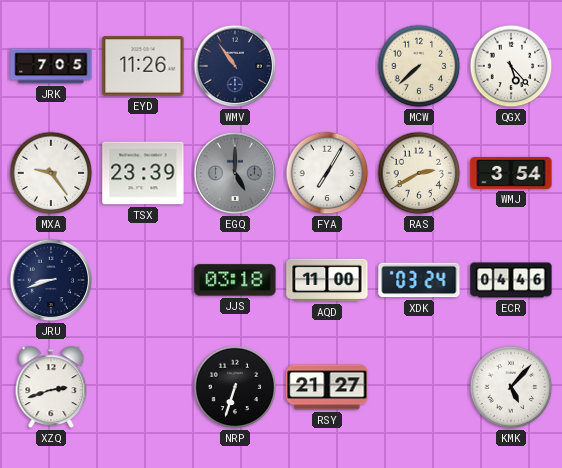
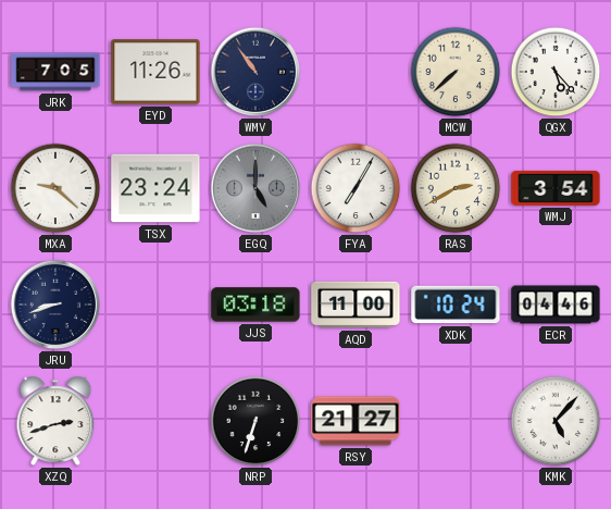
MXA: 9:24 -> 9:22 (55, 188)
TSX: 23:39 -> 23:24 (155, 188)
XDK: 03:24 -> 10:24 (456, 305)
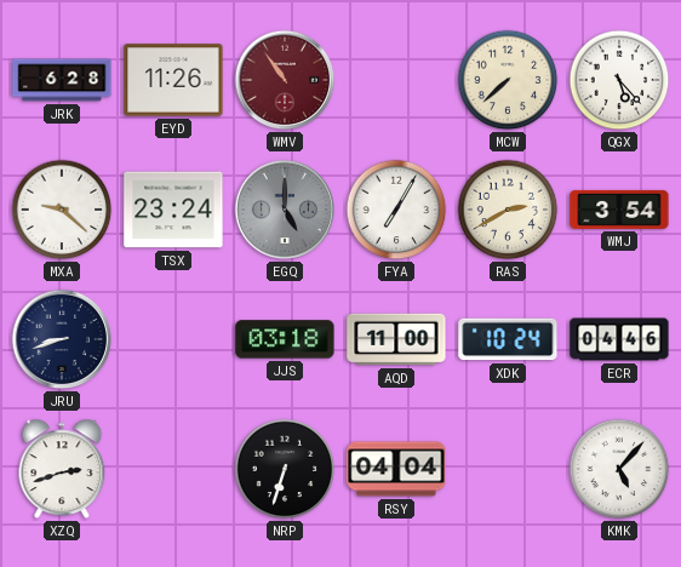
JRK: 7:05 -> 6:28 (62, 80)
WMV dial: navy -> burgundy (285, 80)
RSY: 21:27 -> 04:04 (396, 469)
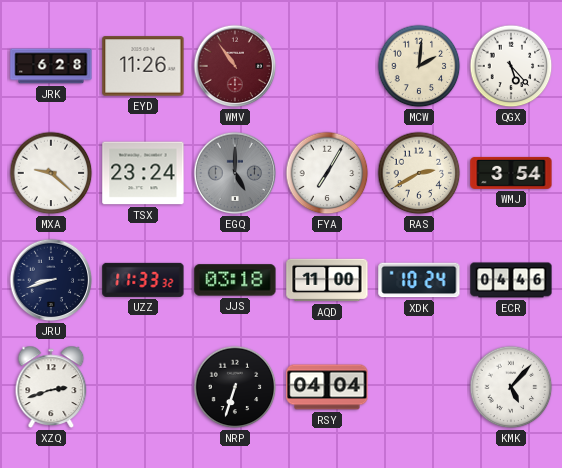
MCW: 7:38 -> 2:01 (419, 66)
UZZ: none -> 11:33 (143, 280)
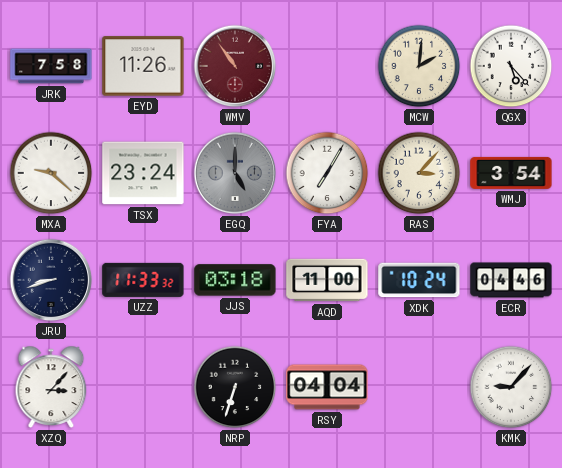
JRK: 6:28 -> 7:58 (51, 66)
RAS: 2:40 -> 3:07 (419, 173)
XZQ: 2:42 -> 3:07 (51, 387)
KMK: 5:07 -> 9:07 (511, 387)
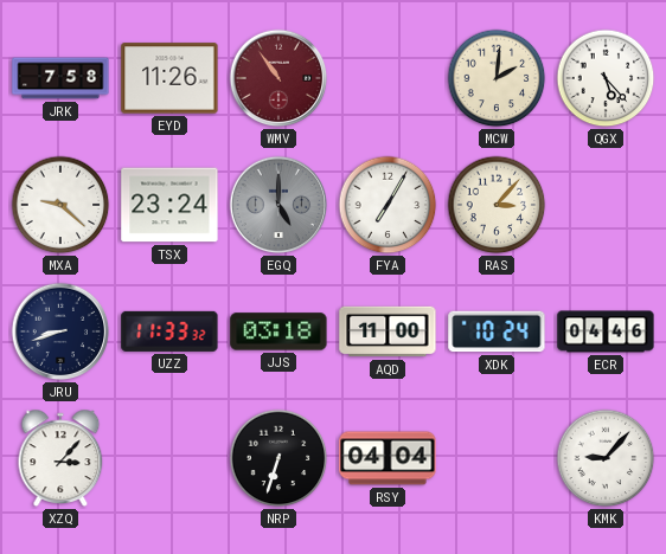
WMJ: 3:54 -> none (511, 173)
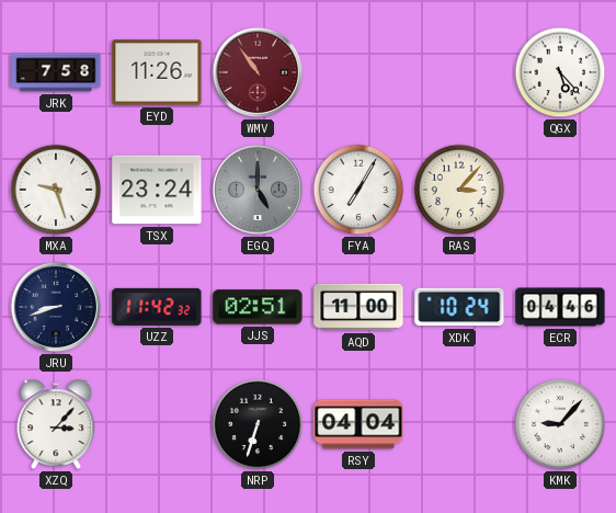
MCW: 2:01 -> none (497, 78)
MXA: 9:22 -> 9:27 (56, 190)
UZZ: 11:33 -> 11:42 (157, 307)
JJS: 03:18 -> 02:51 (258, 307)
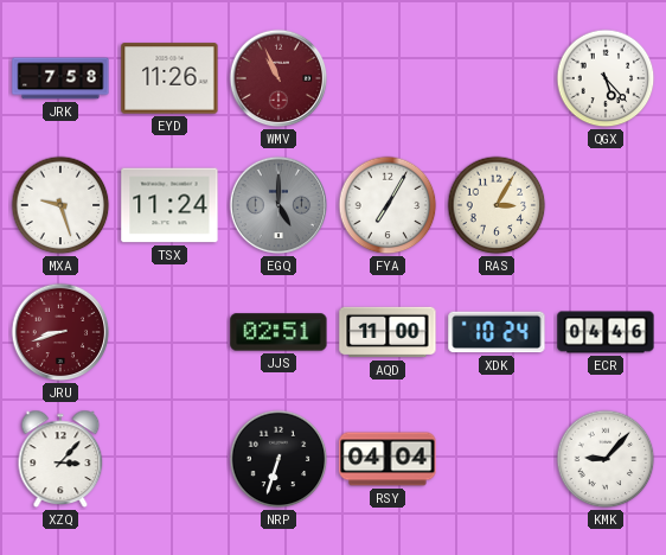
WMV: 10:54 -> 10:56 (278, 78)
TSX: 23:24 -> 11:24 (169, 205)
RAS: 3:07 -> 3:05 (497, 205)
JRU dial: navy -> burgundy (60, 332)
UZZ: 11:42 -> none (157, 307)
